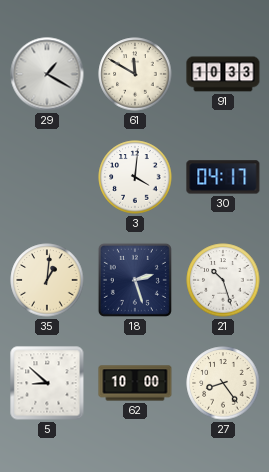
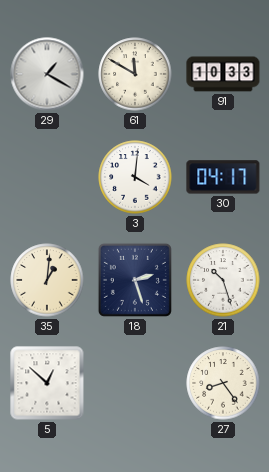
5: 8:52 -> 12:52 (47, 383)
62: 10:00 -> none (135, 383)
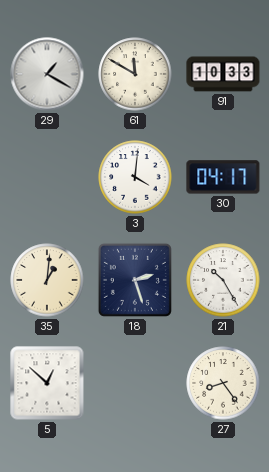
21: 10:27 -> 10:25 (223, 280)
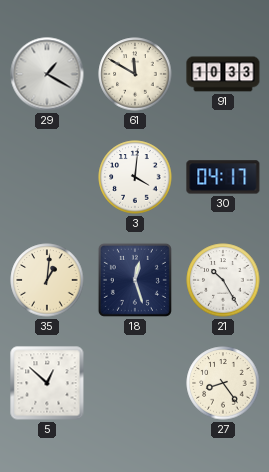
18: 2:27 -> 12:27 (135, 280)
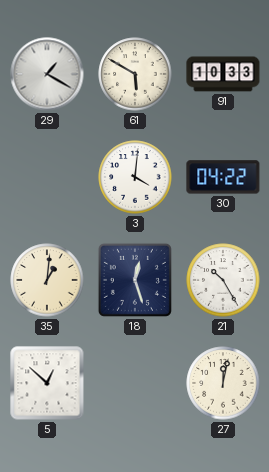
61: 11:50 -> 5:50 (135, 74)
30: 04:17 -> 04:22 (223, 177)
27: 8:24 -> 12:02 (223, 383)
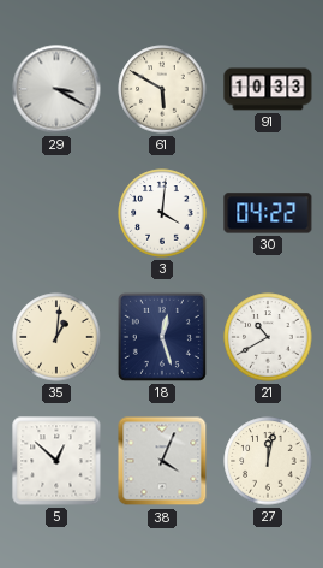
29: 1:20 -> 3:20 (56, 89)
21: 10:25 -> 10:40 (268, 337)
38: none -> 4:04 (162, 461)
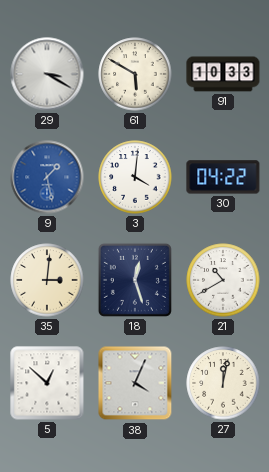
9: none -> 1:28 (47, 177)
35: 1:01 -> 3:01 (47, 280)
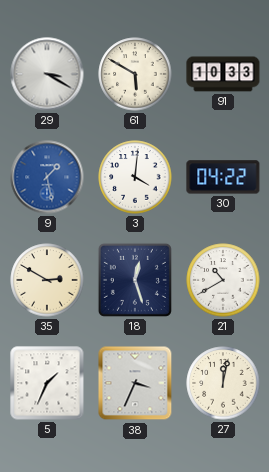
35: 3:01 -> 2:50 (47, 280)
5: 12:52 -> 1:34 (47, 383)
38: 4:04 -> 3:34 (135, 383)
